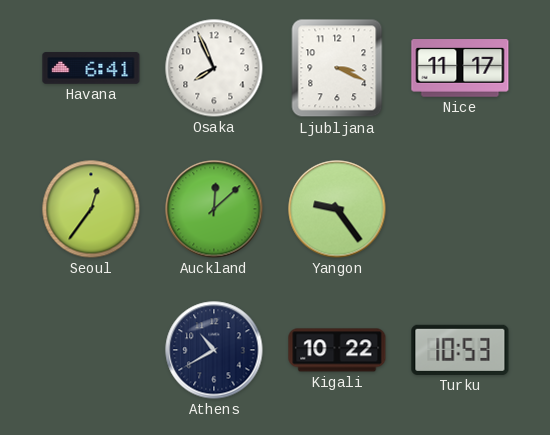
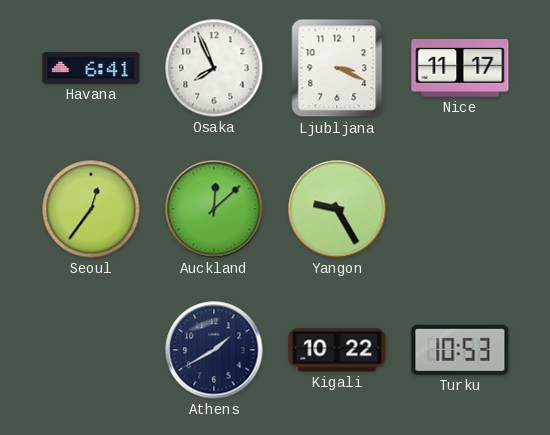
Yangon: 9:24 -> 9:25 (337, 209)
Athens: 10:40 -> 1:40 (214, 350)
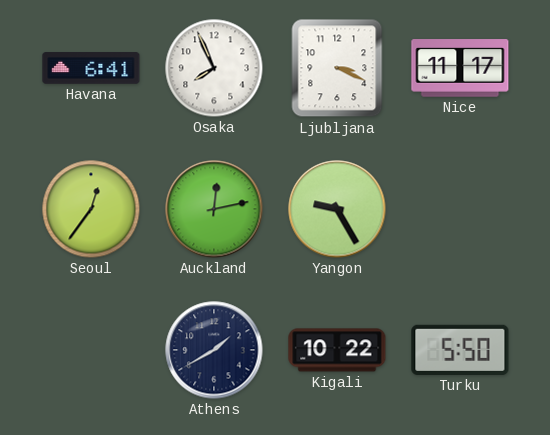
Auckland: 12:08 -> 12:13 (214, 209)
Turku: 10:53 -> 5:50 (460, 350)
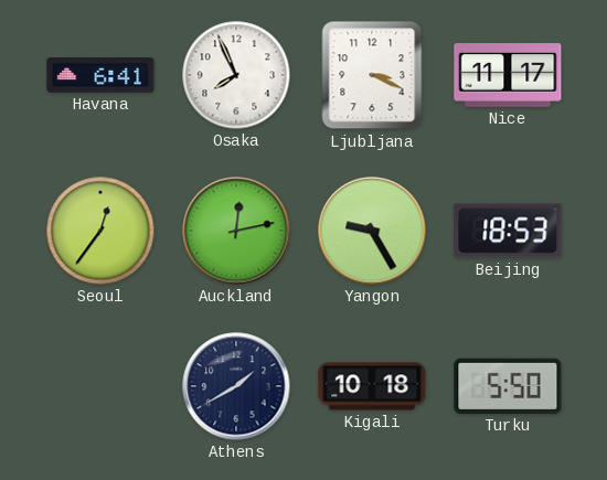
Beijing: none -> 18:53 (508, 231)
Kigali: 10:22 -> 10:18 (372, 386)
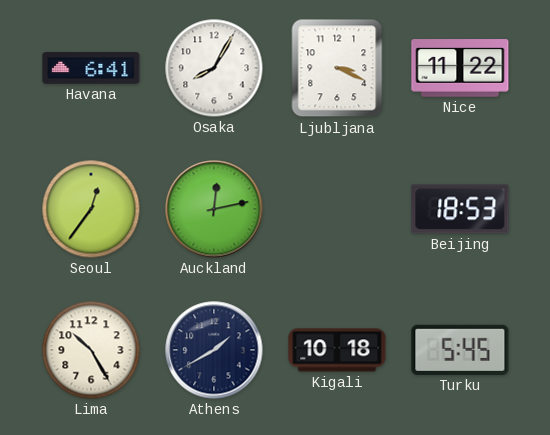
Osaka: 7:56 -> 8:05 (214, 68)
Nice: 11:17 -> 11:22 (460, 68)
Yangon: 9:25 -> none (372, 231)
Lima: none -> 10:25 (91, 350)
Turku: 5:50 -> 5:45 (460, 350)
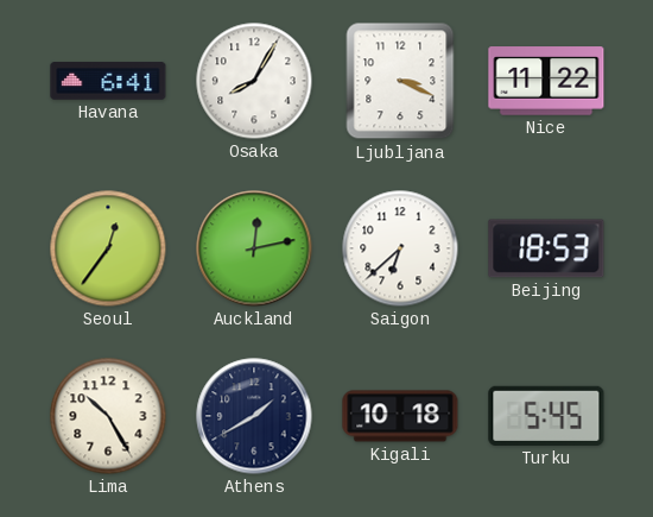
Saigon: none -> 6:38 (400, 248)
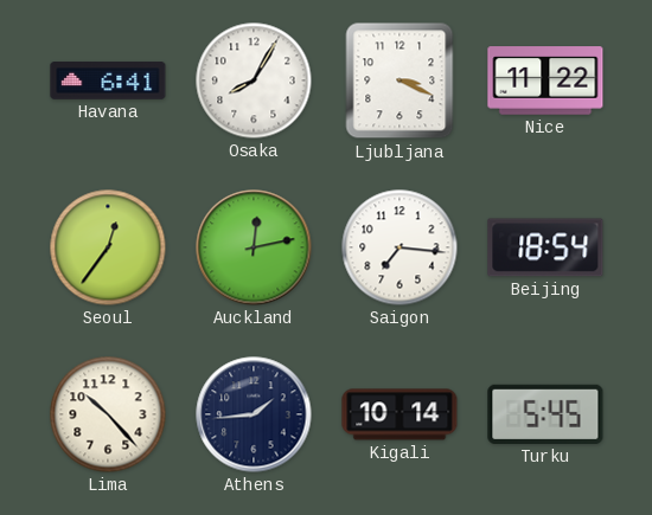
Saigon: 6:38 -> 7:16 (399, 247)
Beijing: 18:53 -> 18:54 (545, 247)
Lima: 10:25 -> 10:23 (108, 414)
Athens: 1:40 -> 1:44 (254, 414)
Kigali: 10:18 -> 10:14 (399, 414)
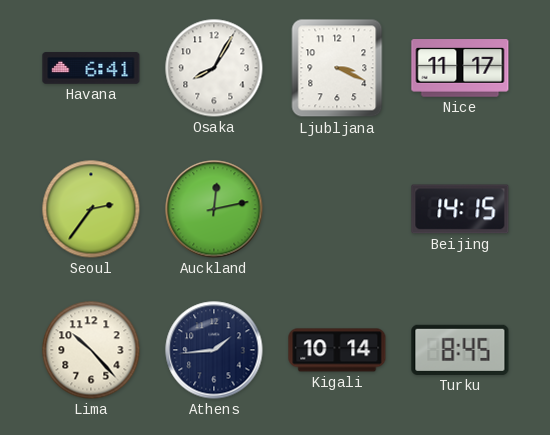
Nice: 11:22 -> 11:17 (460, 68)
Seoul: 12:36 -> 2:36 (91, 209)
Saigon: 7:16 -> none (399, 247)
Beijing: 18:54 -> 14:15 (460, 209)
Turku: 5:45 -> 8:45 (460, 350)
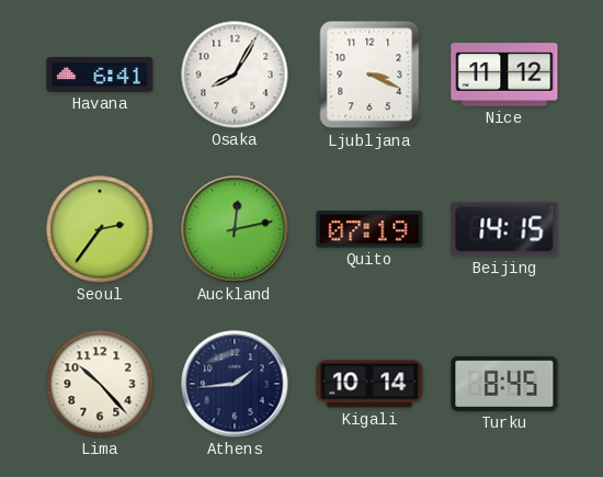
Nice: 11:17 -> 11:12 (504, 75)
Quito: none -> 07:19 (369, 229)
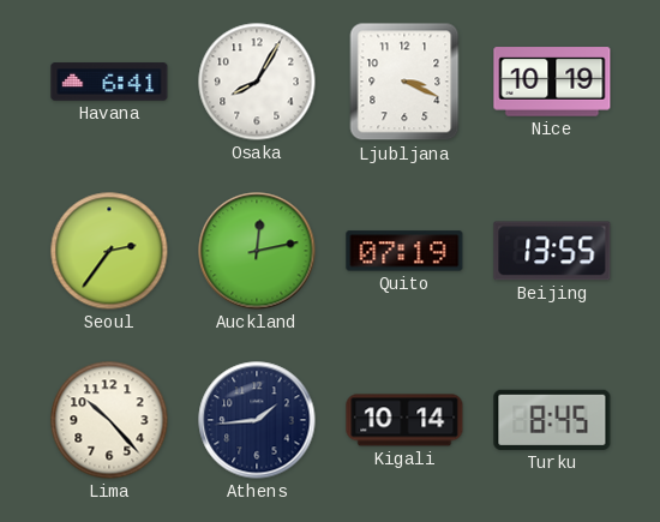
Nice: 11:12 -> 10:19 (552, 82)
Beijing: 14:15 -> 13:55 (552, 251)
